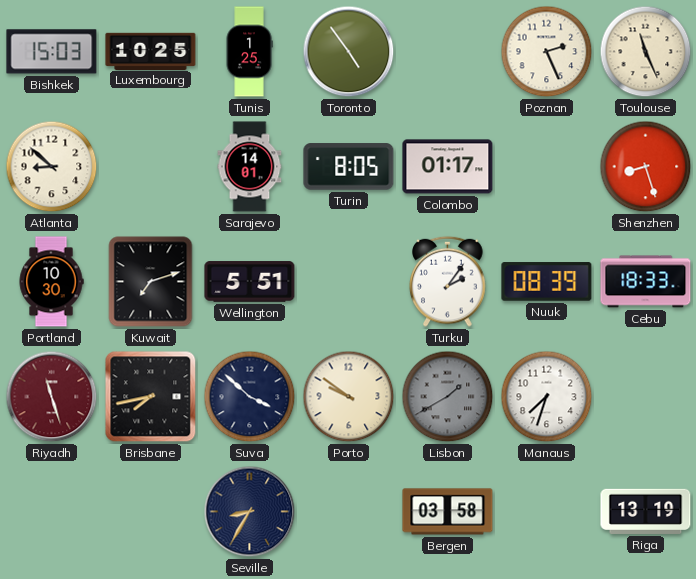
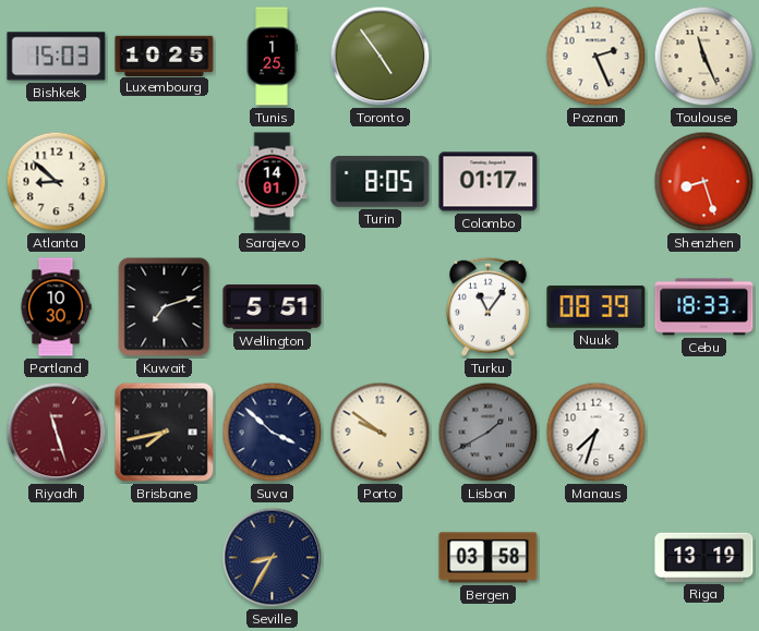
Turku: 2:06 -> 11:06 (489, 306)
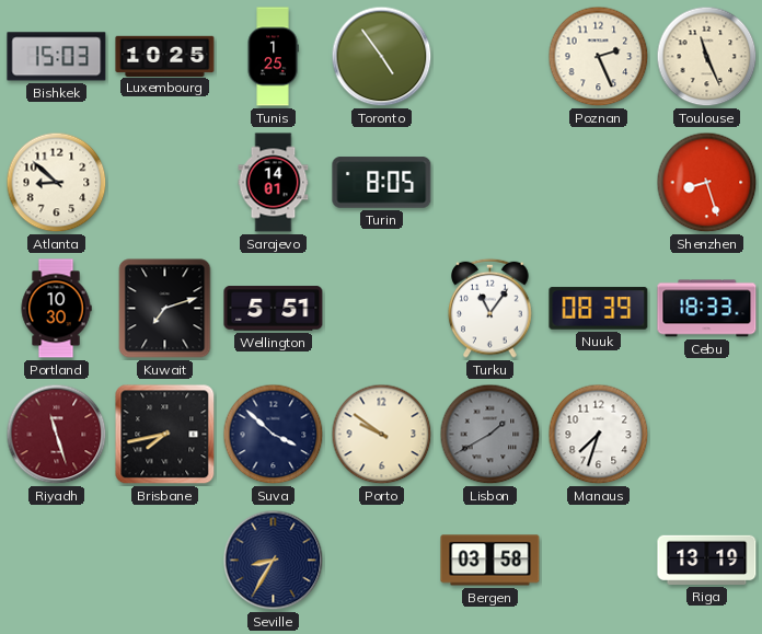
Colombo: 01:17 -> none (489, 182)
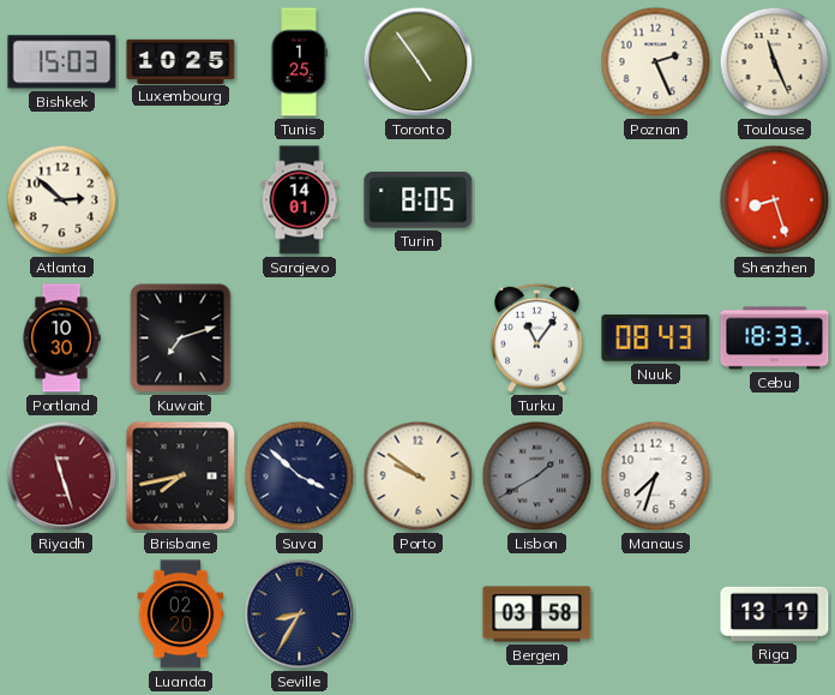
Atlanta: 8:52 -> 2:52 (62, 200)
Wellington: 5:51 -> none (274, 309)
Nuuk: 08:39 -> 08:43 (656, 338)
Luanda: none -> 02:20 (181, 615)
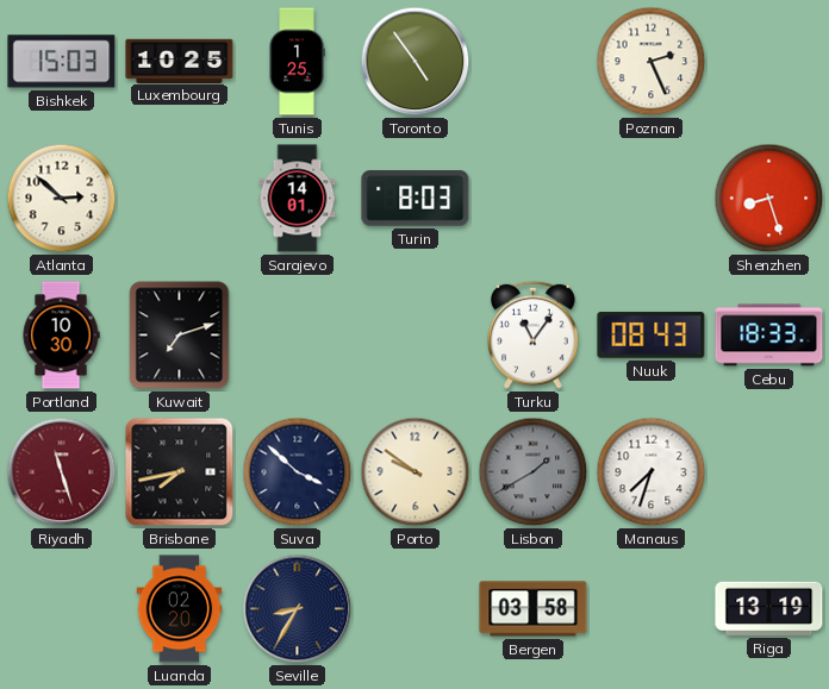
Toulouse: 11:26 -> none (775, 62)
Turin: 8:05 -> 8:03 (416, 199)
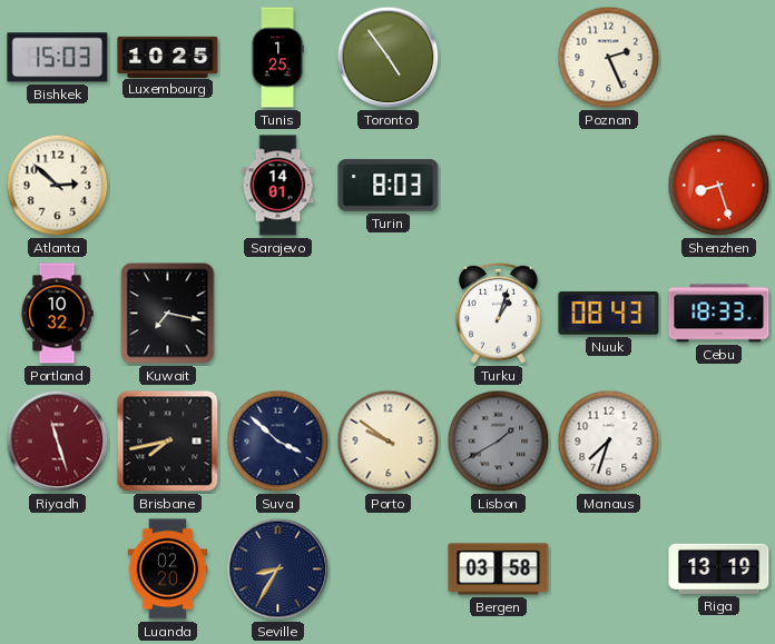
Portland: 10:30 -> 10:32 (57, 314)
Kuwait: 7:12 -> 7:17 (168, 314)
Turku: 11:06 -> 1:03 (499, 313)
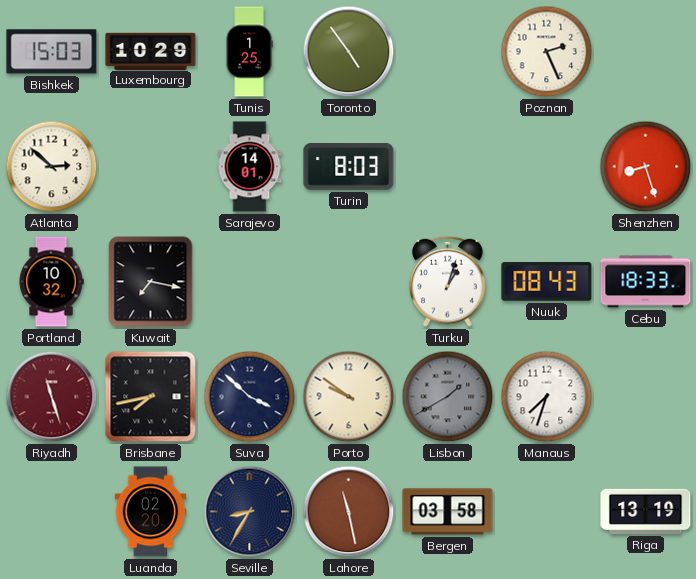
Luxembourg: 10:25 -> 10:29 (151, 51)
Lahore: none -> 11:28 (349, 512)
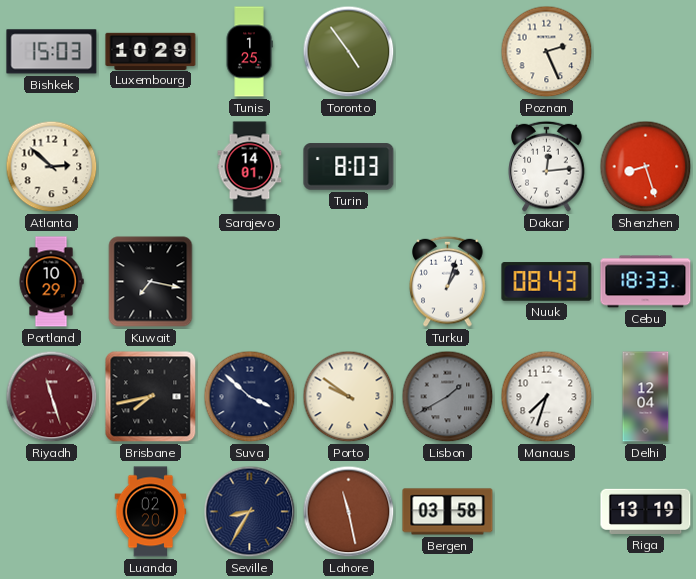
Dakar: none -> 12:14 (547, 166)
Portland: 10:32 -> 10:29 (51, 282)
Delhi: none -> 12:04 (646, 397)
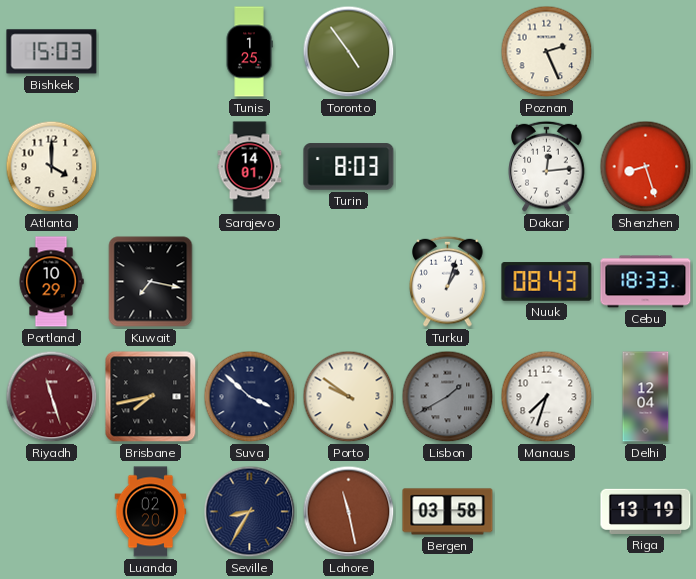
Luxembourg: 10:29 -> none (151, 51)
Atlanta: 2:52 -> 4:00 (52, 167)
